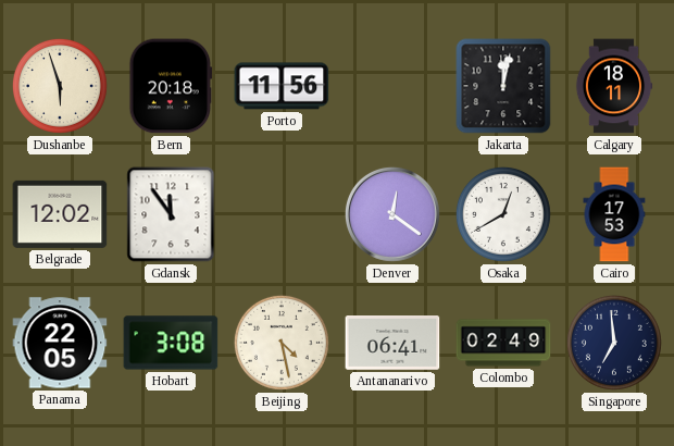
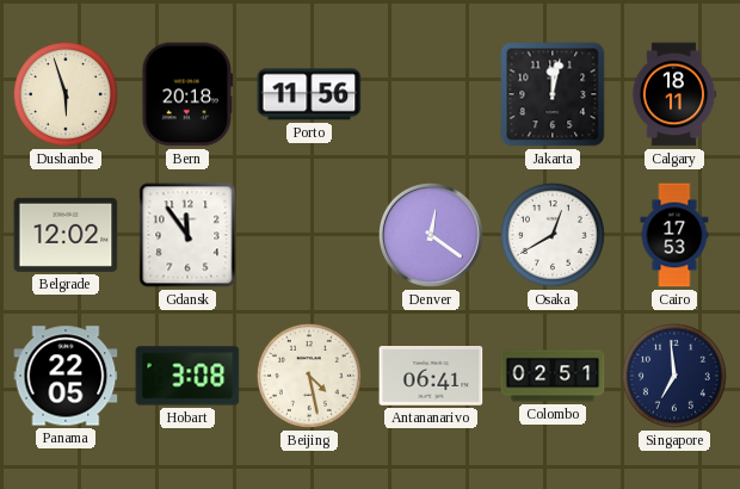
Colombo: 02:49 -> 02:51 (553, 376)
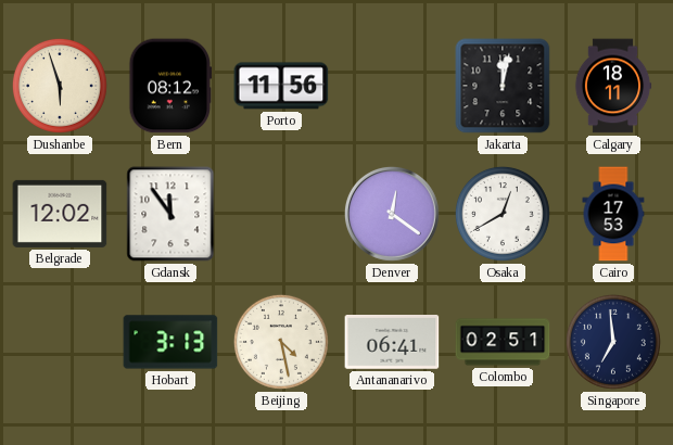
Bern: 20:18 -> 08:12 (170, 86)
Panama: 22:05 -> none (66, 376)
Hobart: 3:08 -> 3:13 (170, 342)
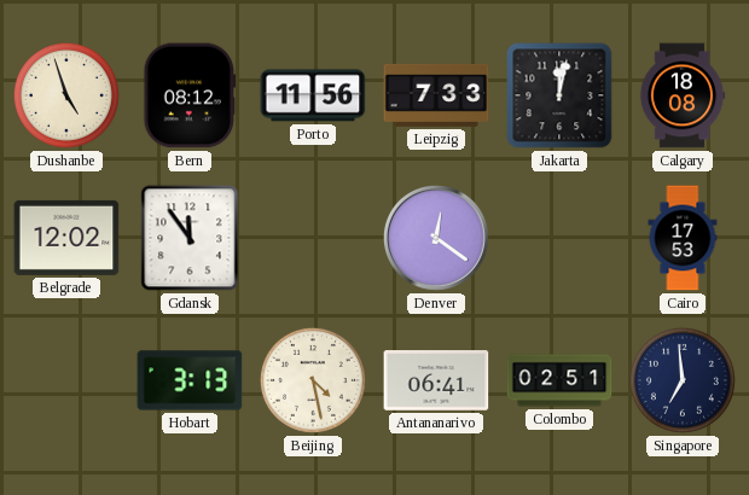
Dushanbe: 5:57 -> 4:57 (66, 95)
Leipzig: none -> 7:33 (436, 95)
Calgary: 18:11 -> 18:08 (683, 95)
Osaka: 12:40 -> none (503, 214)
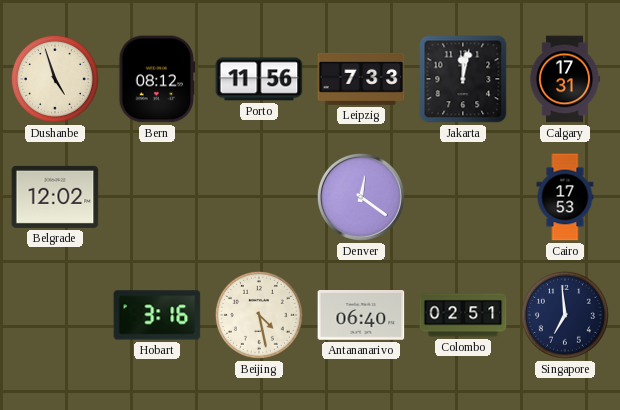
Calgary: 18:08 -> 17:31 (565, 79)
Gdansk: 11:54 -> none (190, 238)
Hobart: 3:13 -> 3:16 (157, 315)
Antananarivo: 06:41 -> 06:40 (361, 316)
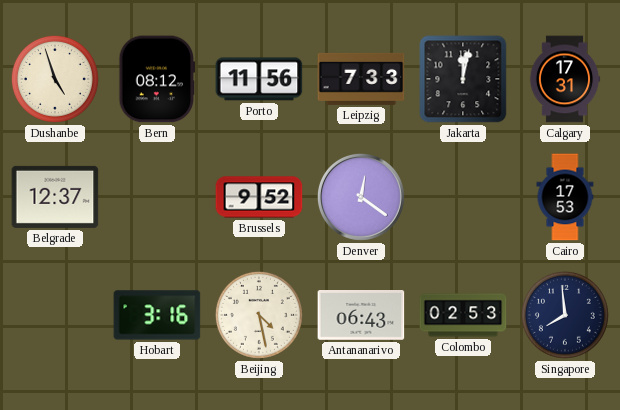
Belgrade: 12:02 -> 12:37 (55, 197)
Brussels: none -> 9:52 (259, 197)
Antananarivo: 06:40 -> 06:43 (361, 316)
Colombo: 02:51 -> 02:53 (463, 315)
Singapore: 6:59 -> 7:59 (565, 315)
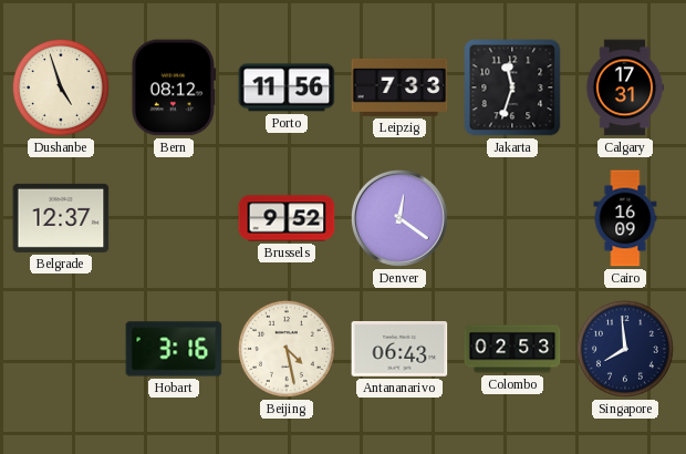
Jakarta: 12:02 -> 11:33 (512, 87)
Cairo: 17:53 -> 16:09 (625, 218)
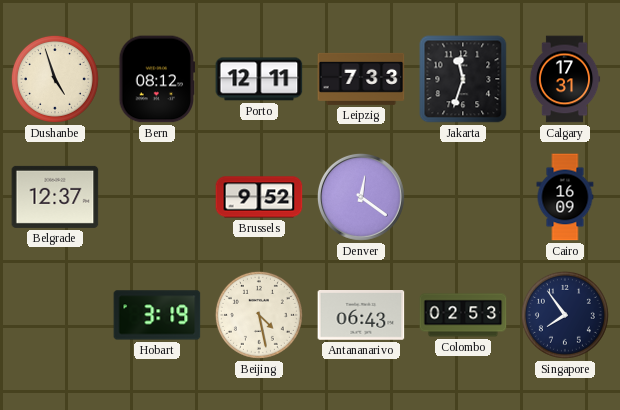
Porto: 11:56 -> 12:11 (259, 79)
Hobart: 3:16 -> 3:19 (157, 315)
Singapore: 7:59 -> 7:54 (565, 315)
